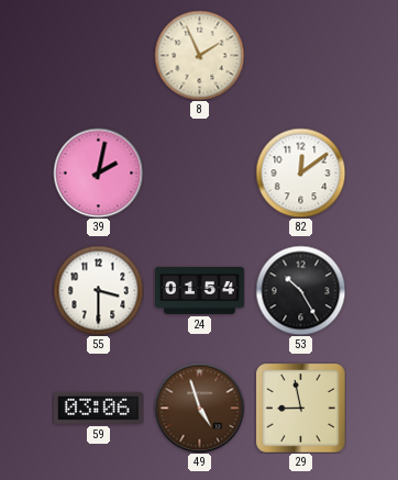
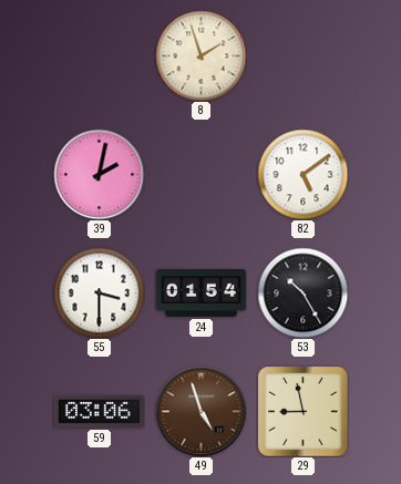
8: 1:56 -> 1:57 (200, 55)
82: 12:09 -> 5:09 (302, 174)
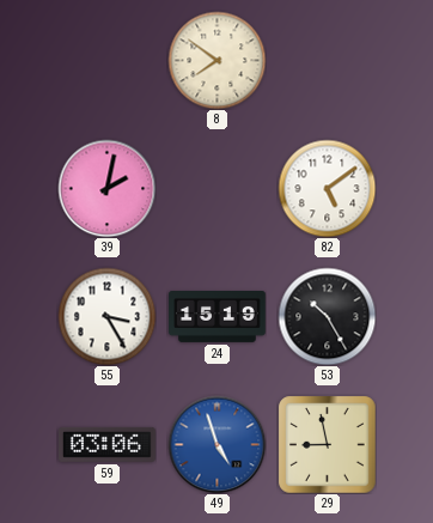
8: 1:57 -> 7:51 (216, 60)
55: 3:30 -> 3:25 (106, 316)
24: 01:54 -> 15:19 (218, 317)
49 dial: brown -> blue (216, 444)
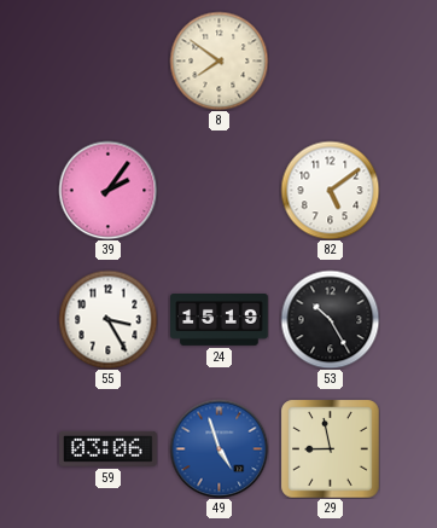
39: 2:02 -> 2:06 (107, 190)
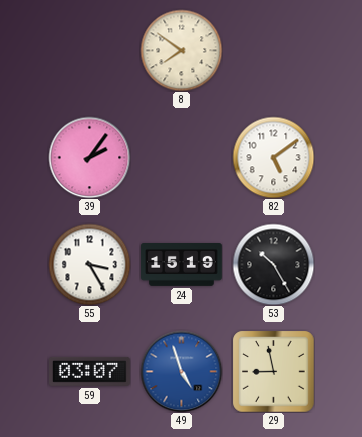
59: 03:06 -> 03:07 (90, 371)
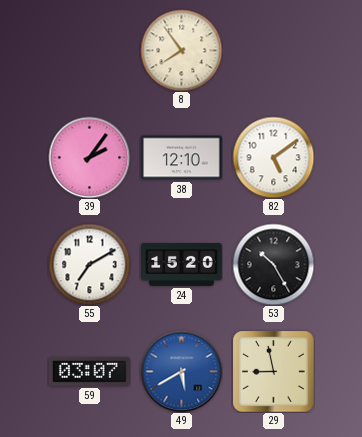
8: 7:51 -> 7:54 (181, 50)
38: none -> 12:10 (182, 158)
55: 3:25 -> 7:10 (89, 264)
24: 15:19 -> 15:20 (182, 265)
49: 4:57 -> 5:40 (181, 371)
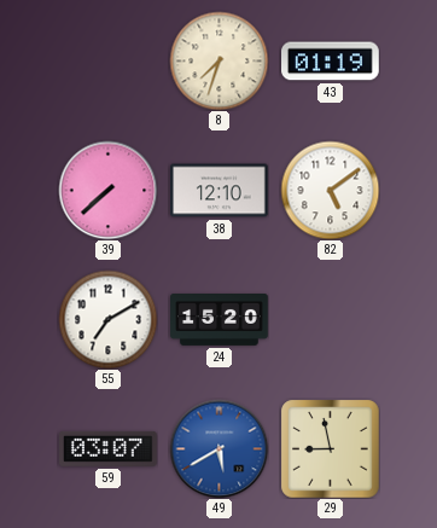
8: 7:54 -> 7:33 (218, 60)
43: none -> 01:19 (331, 62)
39: 2:06 -> 7:38 (107, 190)
53: 10:25 -> none (273, 264)
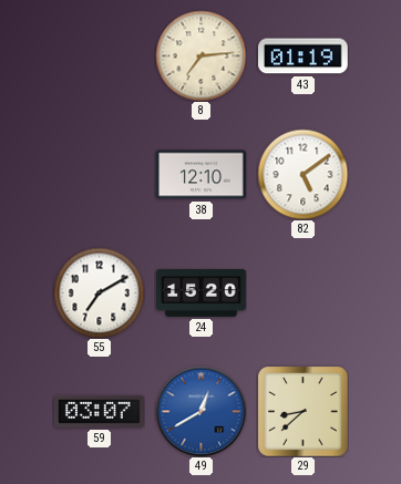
8: 7:33 -> 7:14 (200, 55)
39: 7:38 -> none (107, 190)
49: 5:40 -> 12:40 (200, 411)
29: 8:58 -> 8:38 (302, 411)
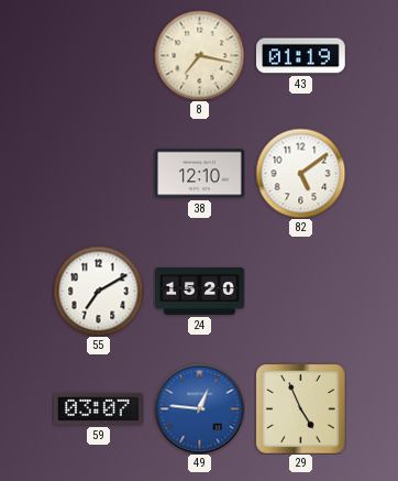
8: 7:14 -> 7:17 (199, 55)
49: 12:40 -> 12:46 (199, 408)
29: 8:38 -> 4:56 (300, 408)
